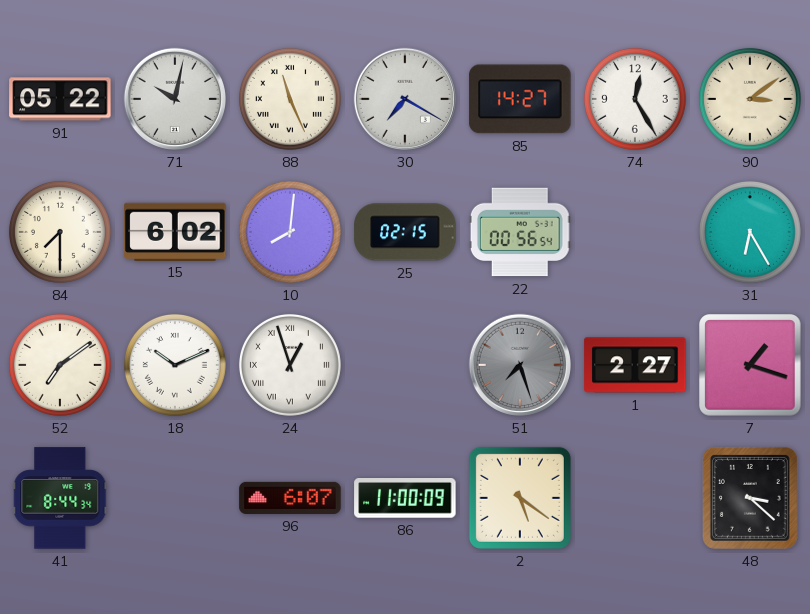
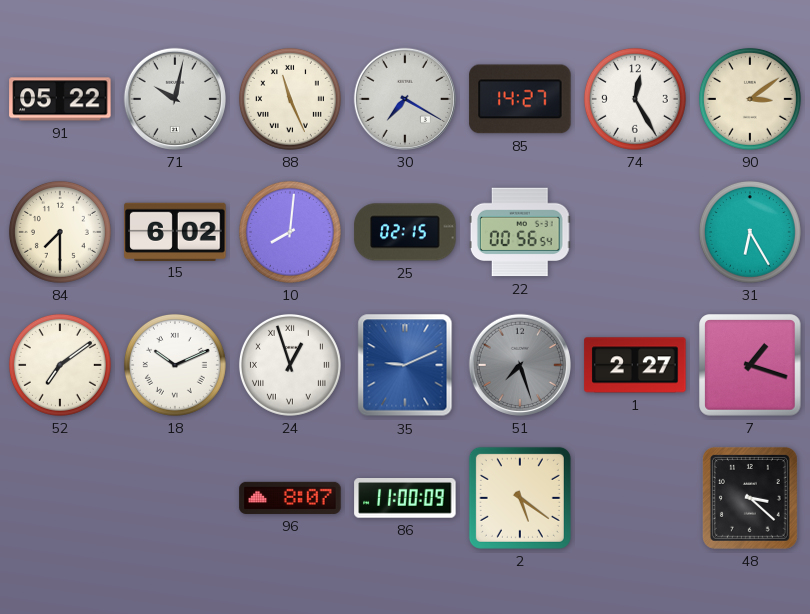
35: none -> 9:11 (405, 365)
41: 8:44 -> none (60, 498)
96: 6:07 -> 8:07 (290, 498)
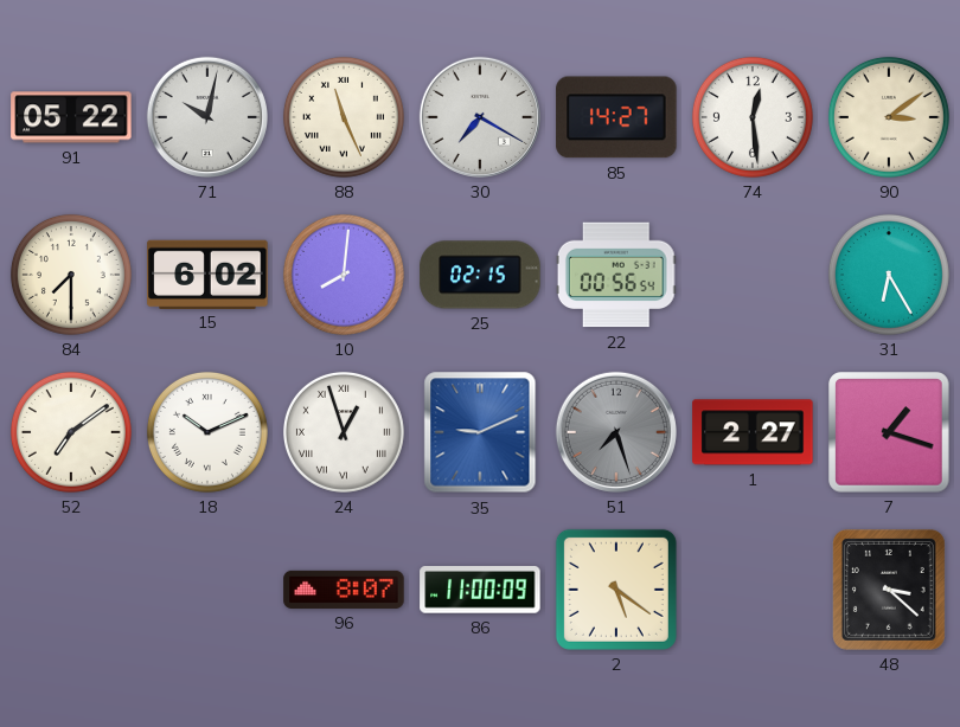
74: 12:25 -> 12:29 (753, 117)
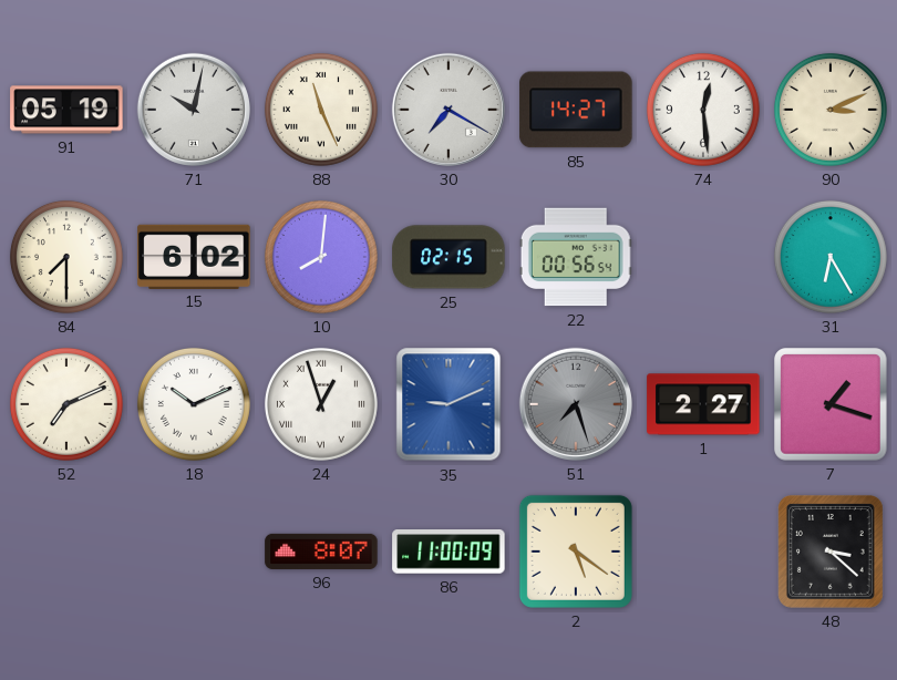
91: 05:22 -> 05:19 (66, 110)
90: 3:09 -> 3:11 (831, 110)
52: 7:09 -> 7:11 (66, 404)
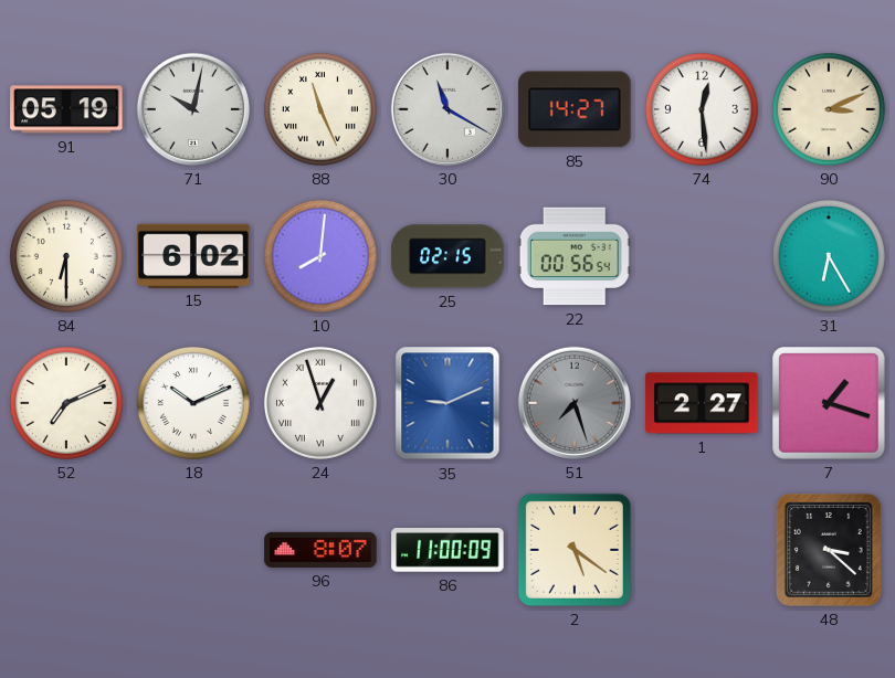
30: 7:20 -> 11:20 (447, 109)
84: 7:30 -> 6:30 (66, 256)
